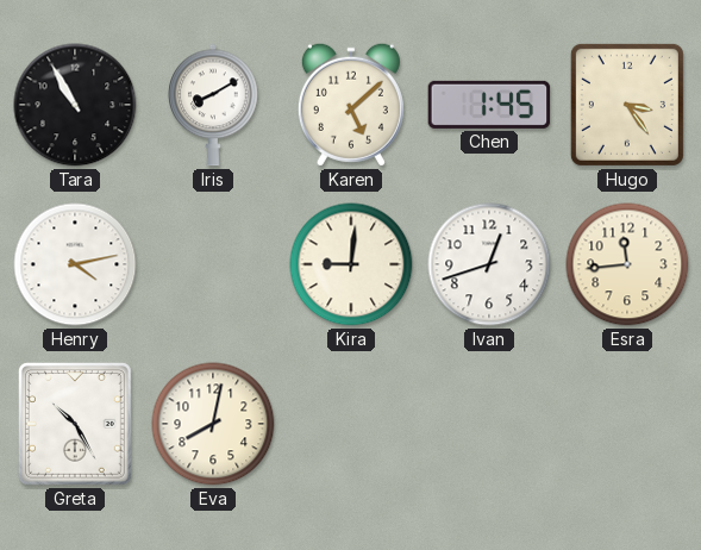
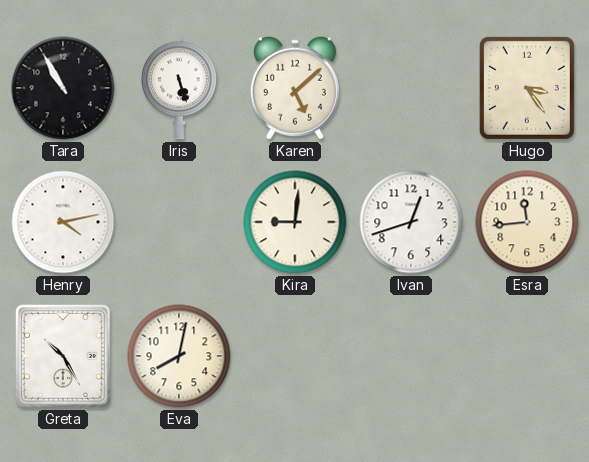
Iris: 8:10 -> 5:27 (179, 88)
Chen: 1:45 -> none (489, 105)
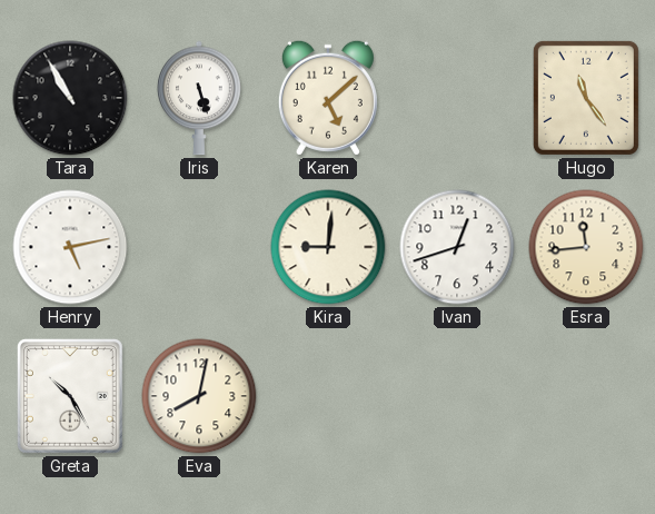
Hugo: 3:24 -> 11:24 (586, 98)
Henry: 4:13 -> 5:13 (70, 247)
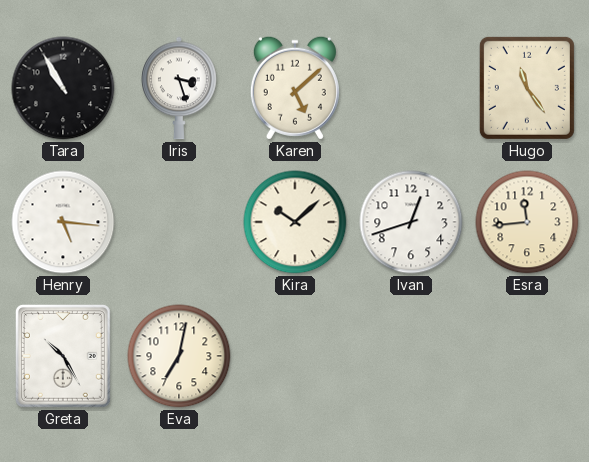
Iris: 5:27 -> 3:27 (179, 88)
Henry: 5:13 -> 5:16 (63, 222)
Kira: 9:01 -> 10:08 (295, 222)
Eva: 8:02 -> 7:02 (179, 356)
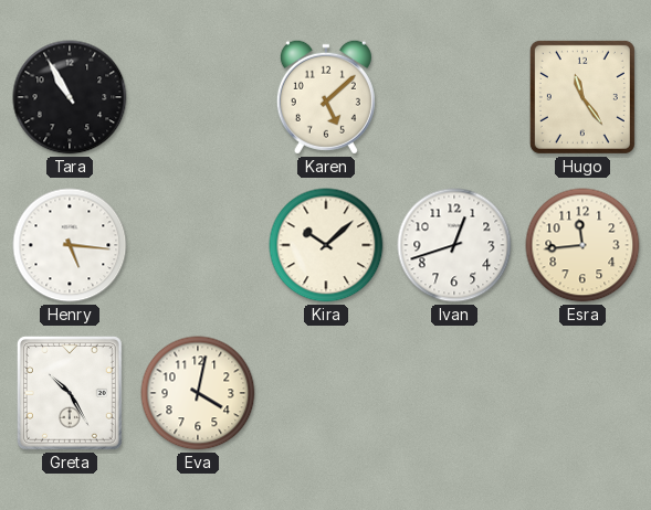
Iris: 3:27 -> none (179, 88)
Eva: 7:02 -> 4:02 (198, 393)
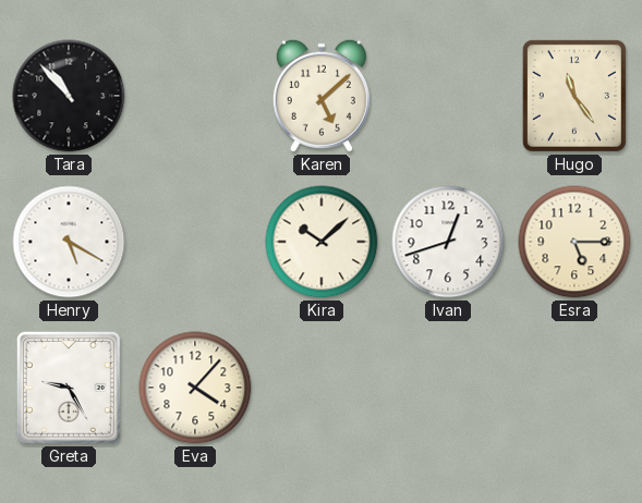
Tara: 10:55 -> 10:53 (69, 96)
Henry: 5:16 -> 5:20 (69, 242)
Esra: 11:44 -> 5:15 (574, 242)
Greta: 10:25 -> 9:25 (69, 388)
Eva: 4:02 -> 4:07 (195, 388)
